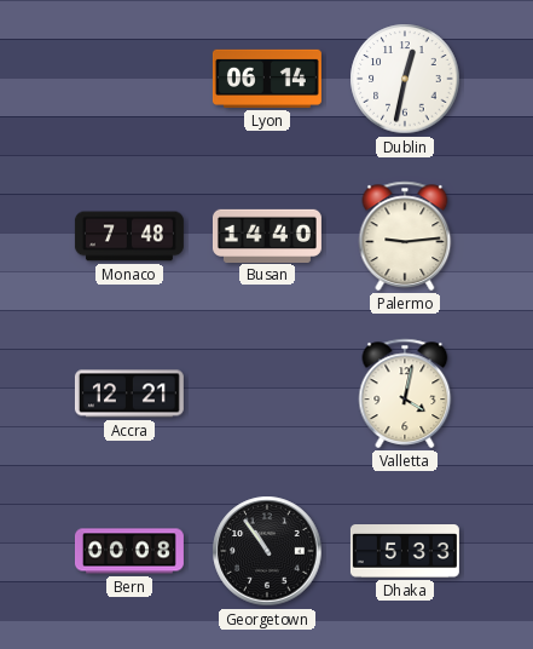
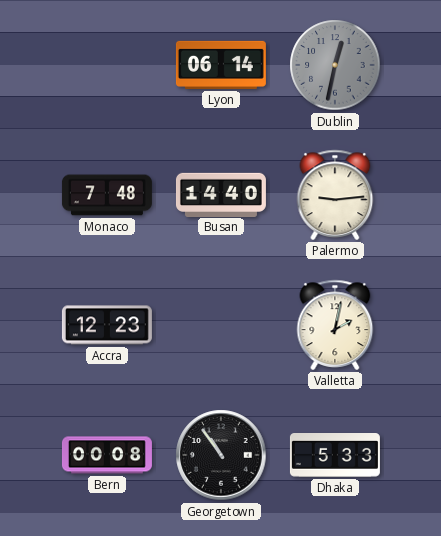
Dublin dial: white -> grey (335, 65)
Accra: 12:21 -> 12:23 (107, 325)
Valletta: 4:02 -> 2:02 (335, 325)
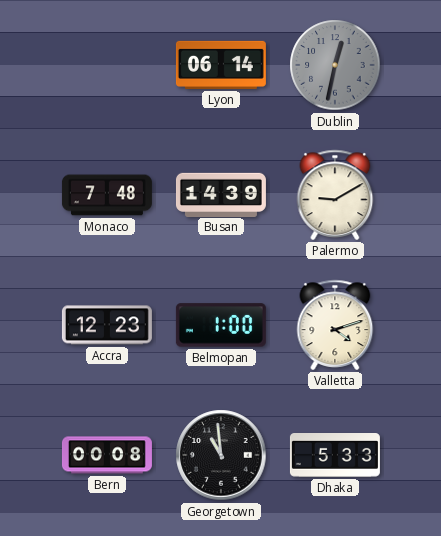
Busan: 14:40 -> 14:39 (221, 194)
Palermo: 9:14 -> 9:10 (335, 195)
Belmopan: none -> 1:00 (221, 325)
Valletta: 2:02 -> 4:12 (335, 325)
Georgetown: 10:54 -> 10:59 (221, 455)
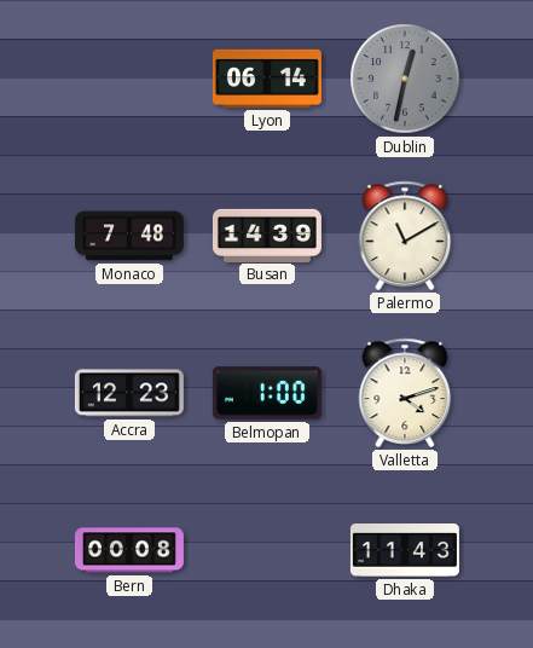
Palermo: 9:10 -> 11:10 (405, 236)
Georgetown: 10:59 -> none (221, 455)
Dhaka: 5:33 -> 11:43 (405, 551)
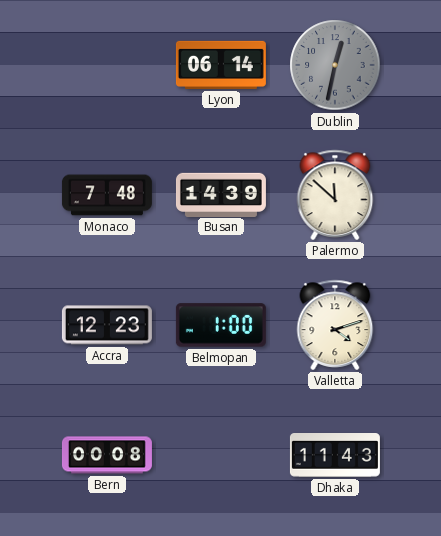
Palermo: 11:10 -> 11:52 (335, 195)
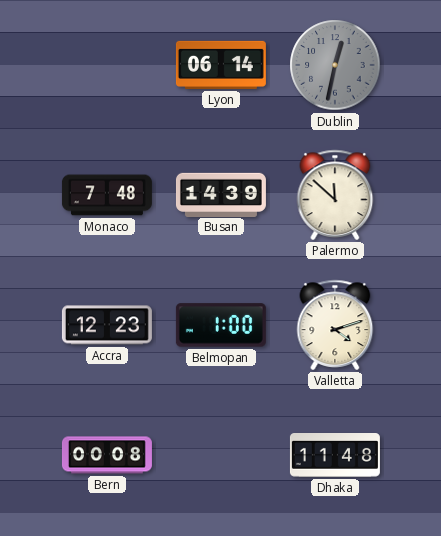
Dhaka: 11:43 -> 11:48 (335, 456)
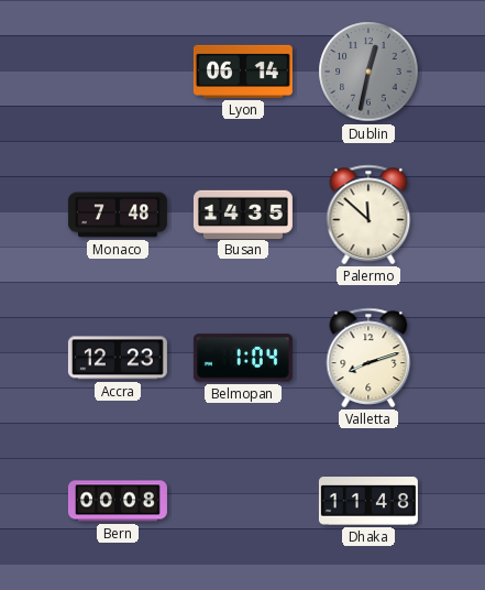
Busan: 14:39 -> 14:35 (243, 214)
Belmopan: 1:00 -> 1:04 (243, 358)
Valletta: 4:12 -> 8:12 (368, 358)
